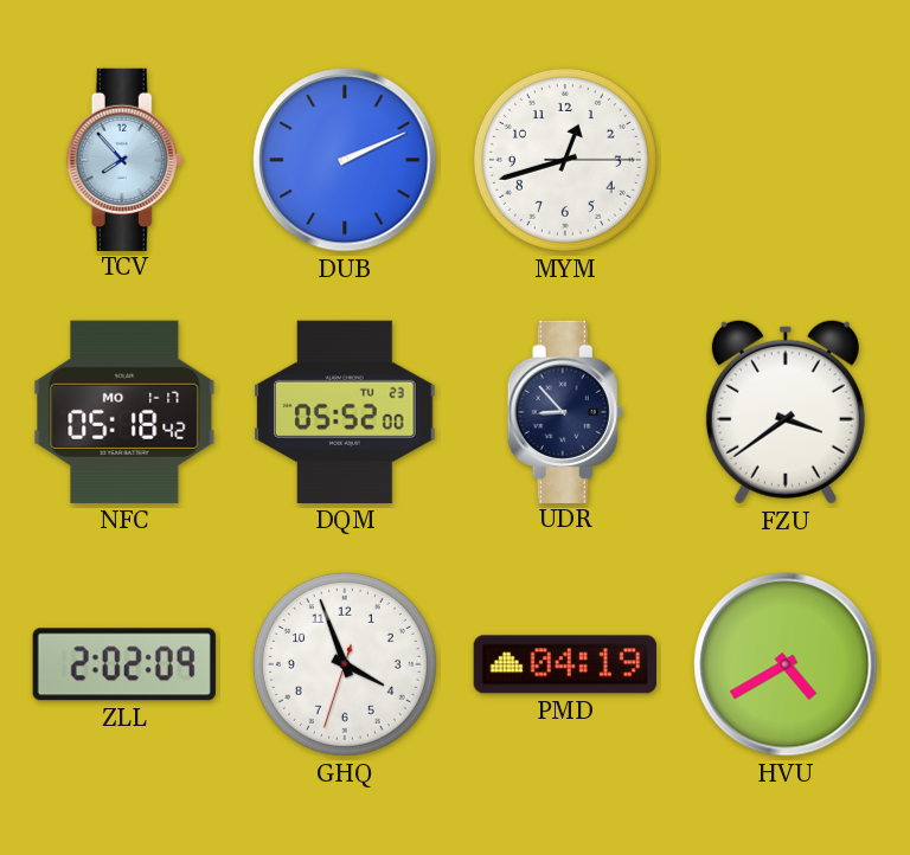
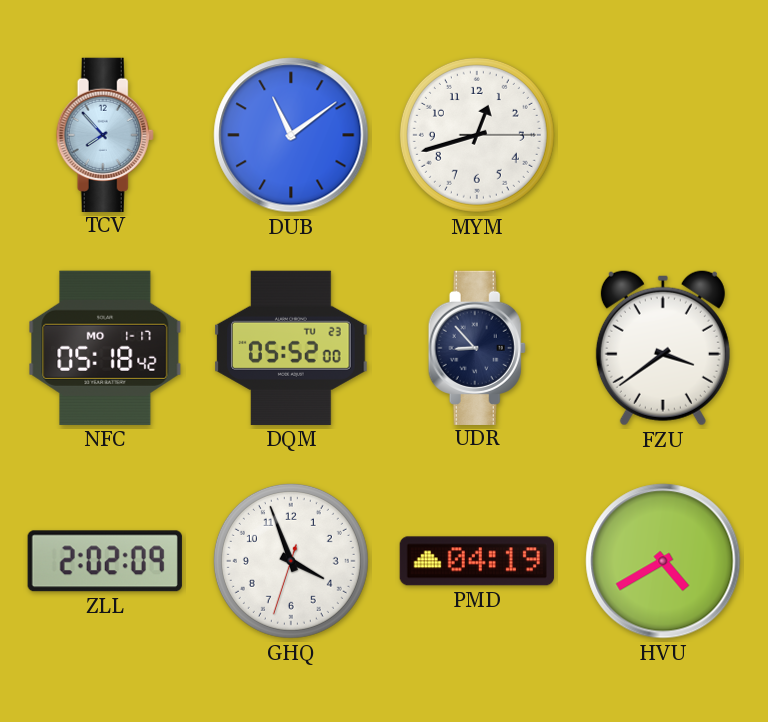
DUB: 2:11 -> 11:09 (291, 135)
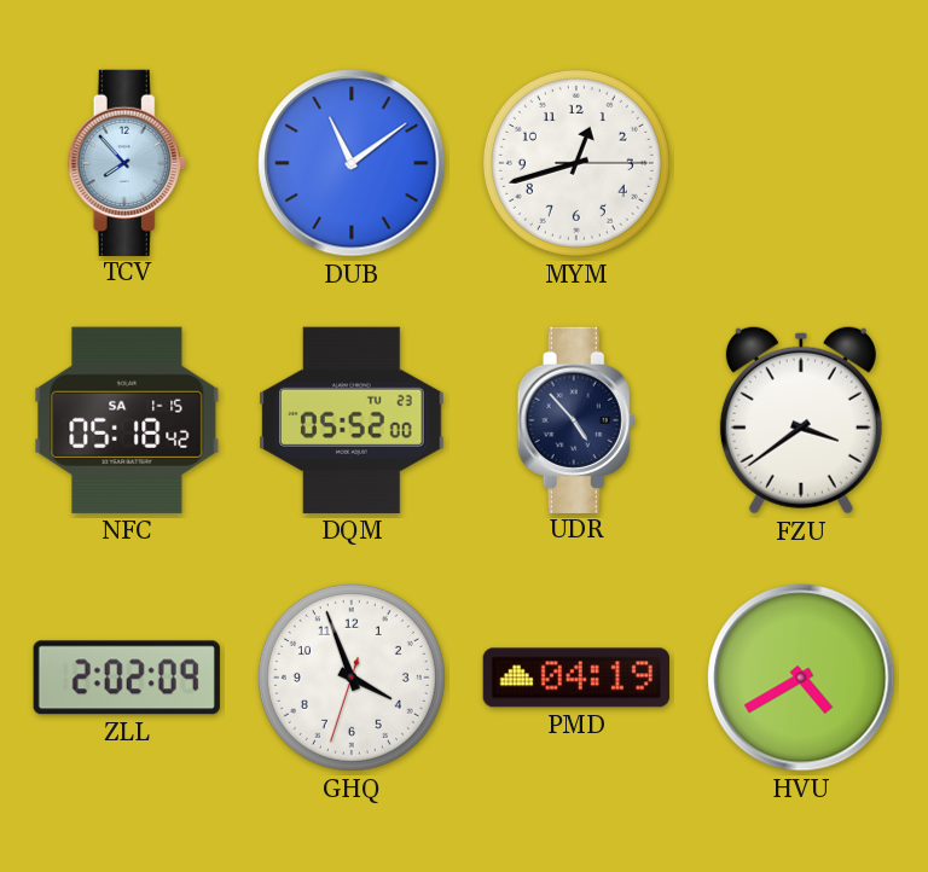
NFC date: MO 1-17 -> SA 1-15 (127, 420)
UDR: 8:53 -> 4:53 (576, 419)
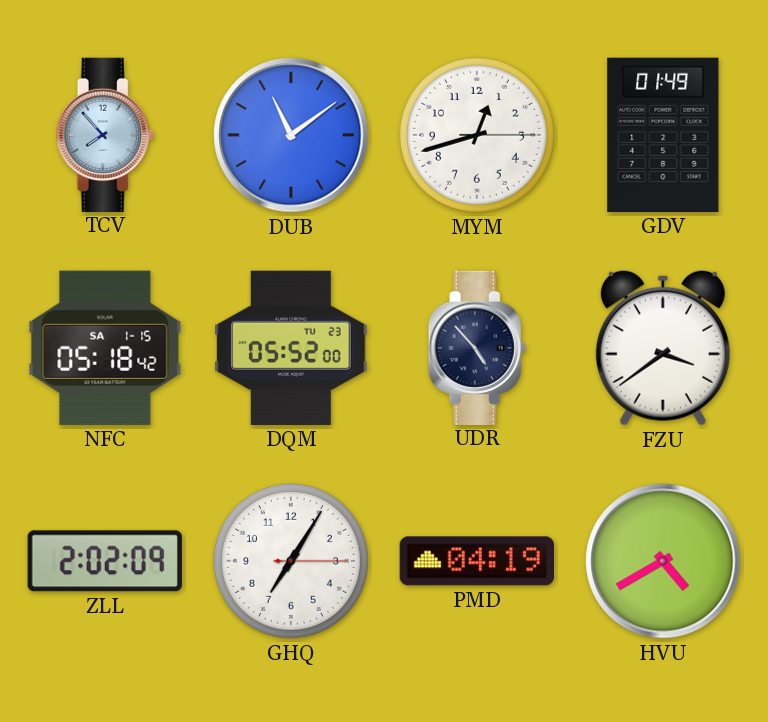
GDV: none -> 01:49 (663, 135)
GHQ: 3:56 -> 7:05 (291, 561)
